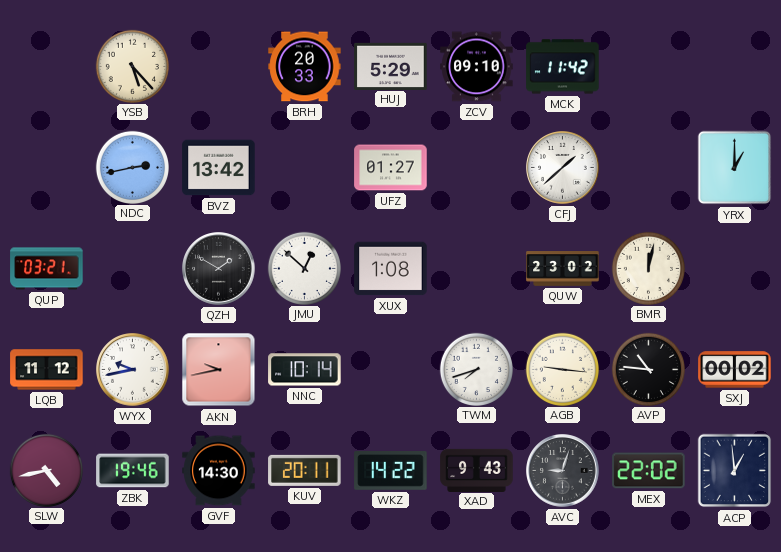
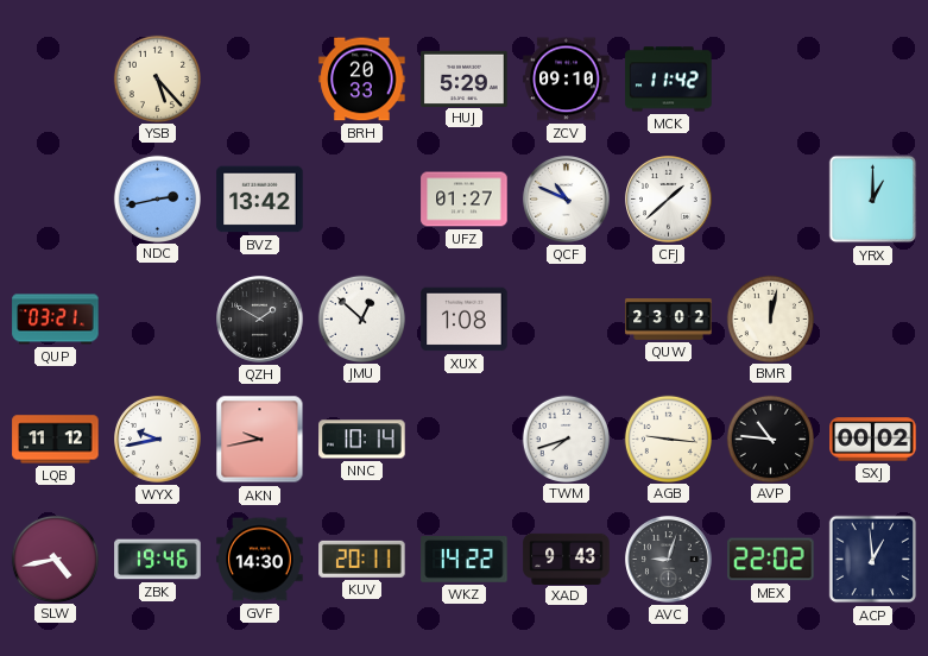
QCF: none -> 10:49 (567, 200)
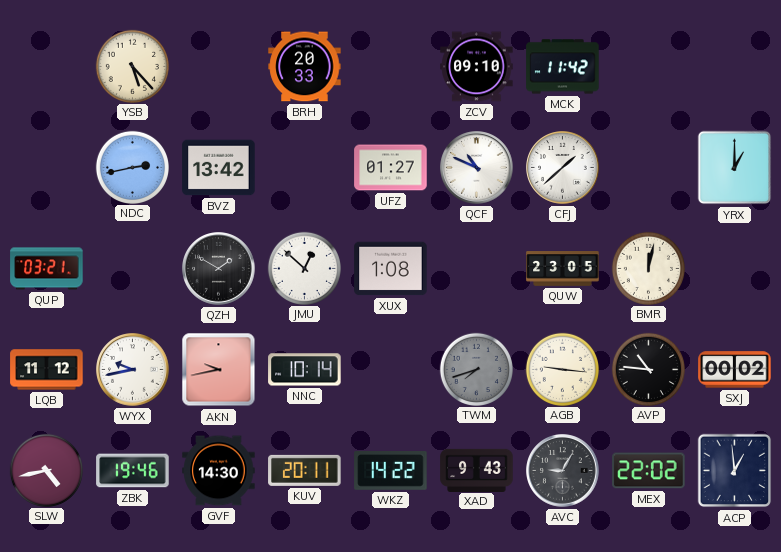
HUJ: 5:29 -> none (465, 78)
QUW: 23:02 -> 23:05 (563, 269)
TWM dial: white -> grey (476, 369)
AVC: 9:03 -> 9:05 (563, 471)
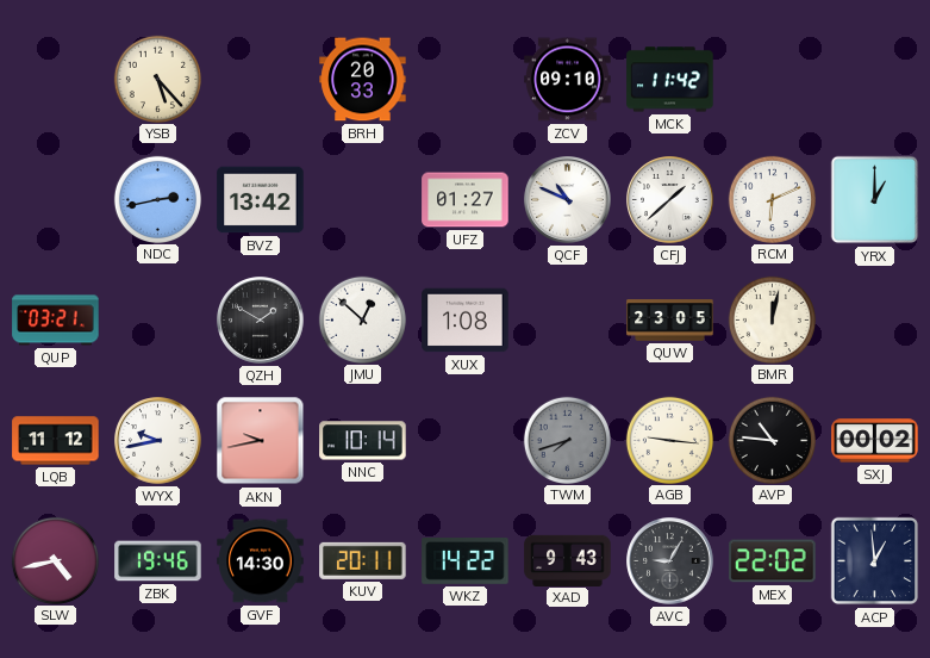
RCM: none -> 6:11 (772, 199)
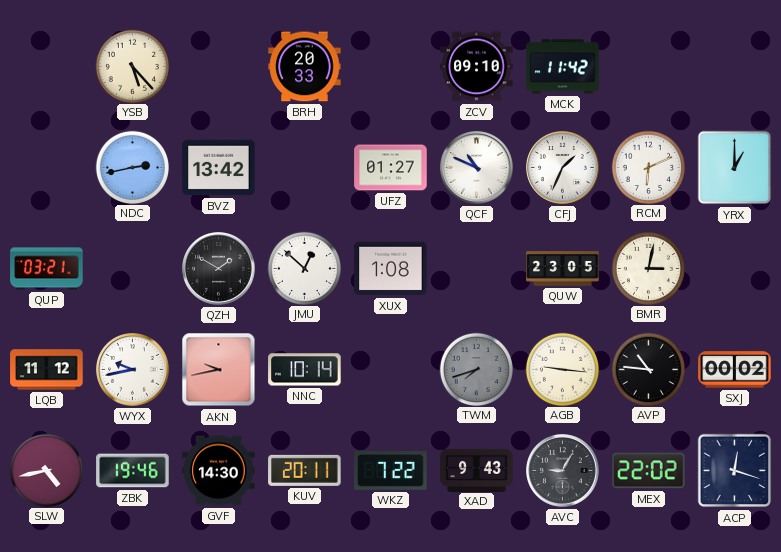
CFJ: 1:38 -> 1:34 (563, 168)
BMR: 12:02 -> 3:02 (648, 268)
WKZ: 14:22 -> 7:22 (391, 471)
ACP: 12:59 -> 12:18 (735, 471)
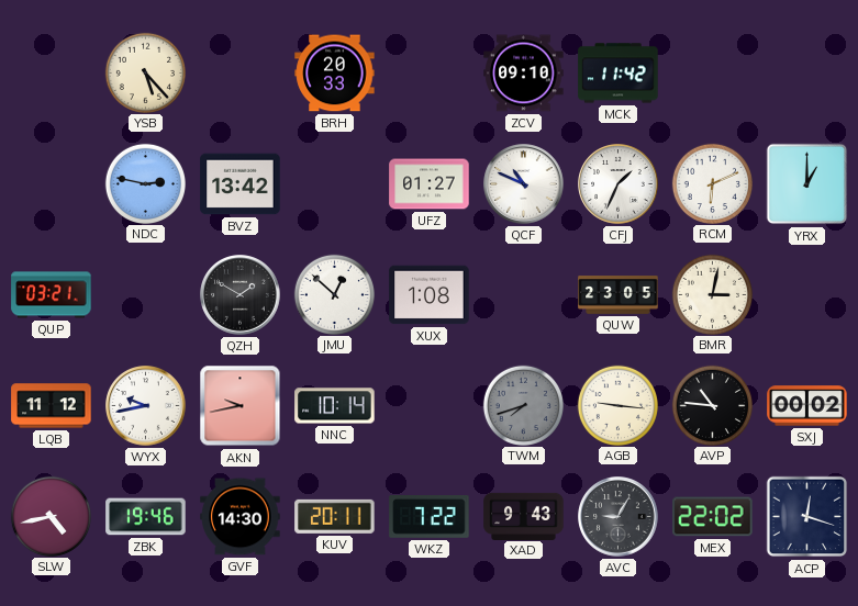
NDC: 2:43 -> 2:47 (145, 183)
